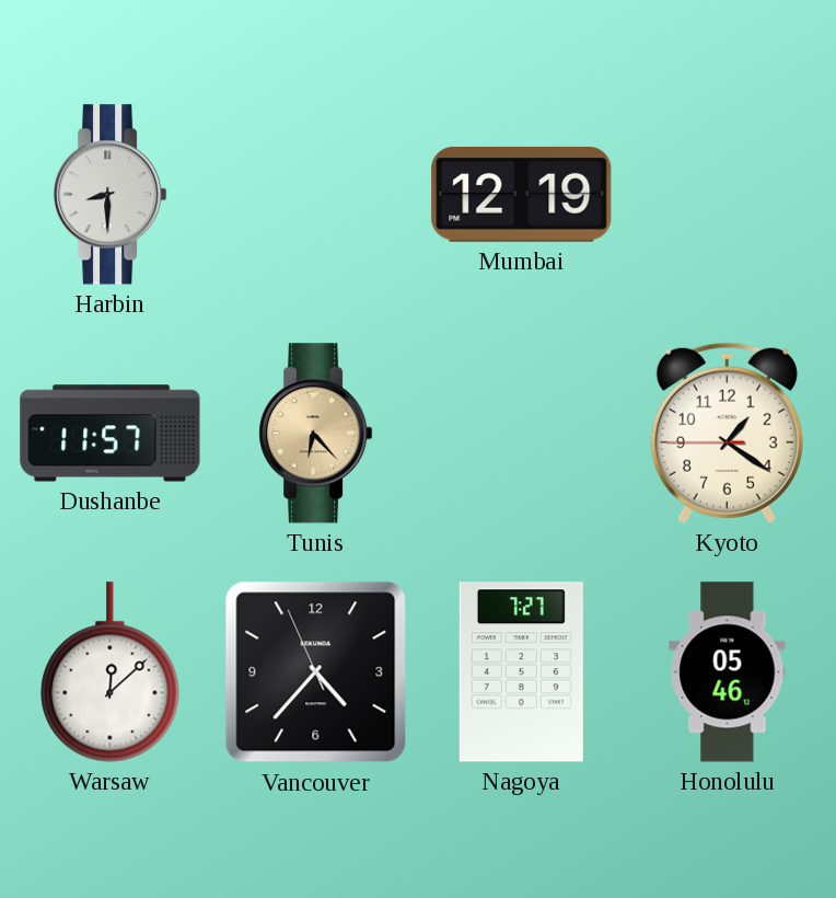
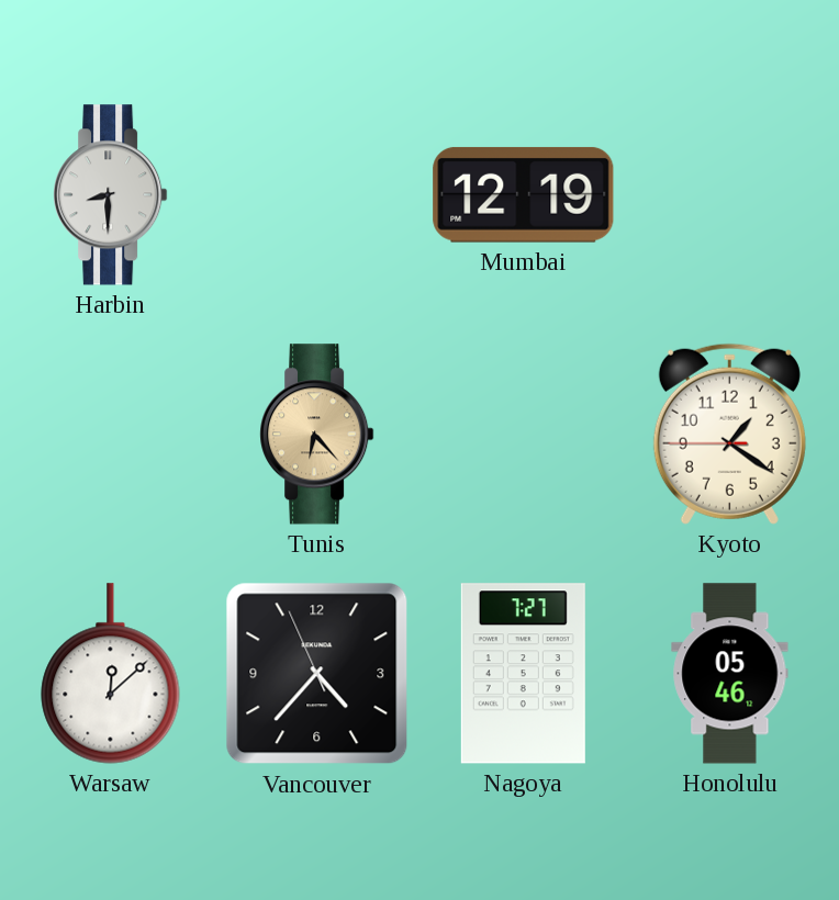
Dushanbe: 11:57 -> none (111, 434)
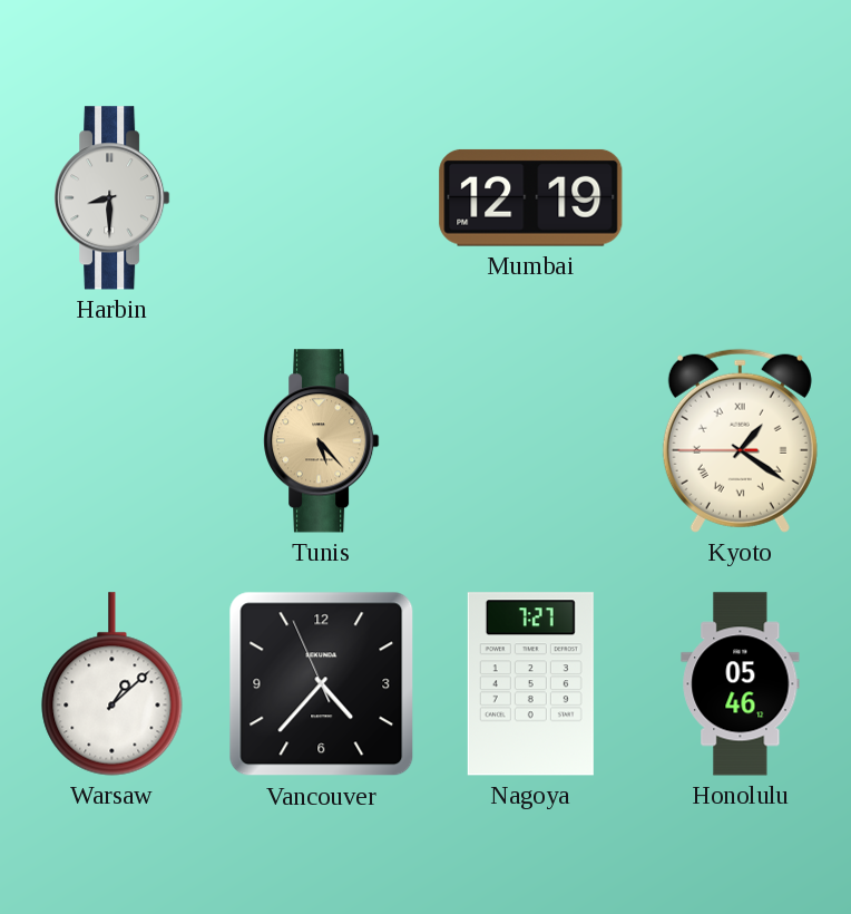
Tunis: 6:23 -> 5:23 (322, 441)
Kyoto numerals: Arabic -> Roman (740, 440)
Warsaw: 12:08 -> 1:08 (113, 684)
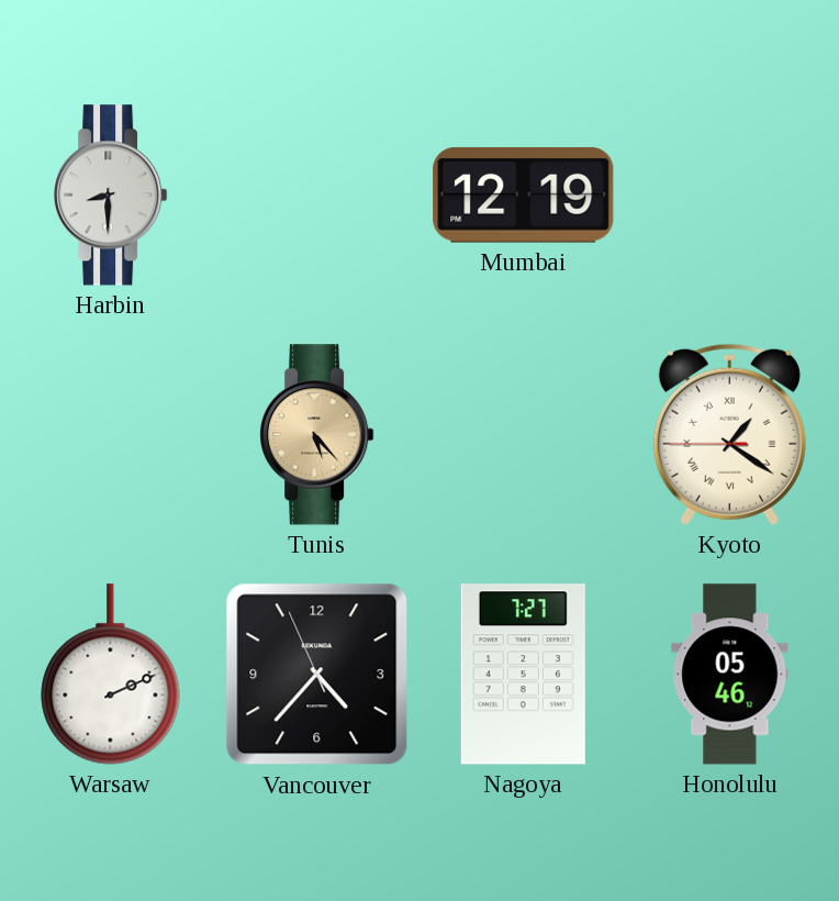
Warsaw: 1:08 -> 2:11 (111, 675)
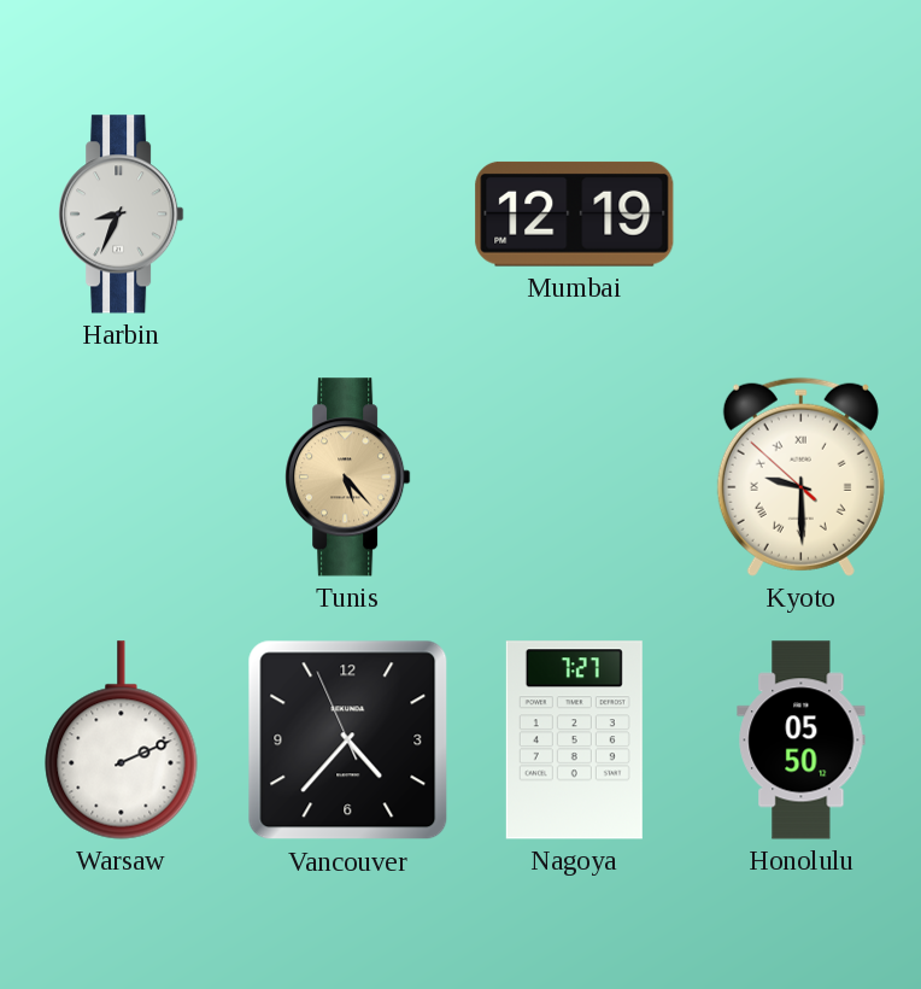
Harbin: 8:30 -> 8:34 (122, 215)
Kyoto: 1:20 -> 9:29 (800, 476)
Honolulu: 05:46 -> 05:50 (802, 741)
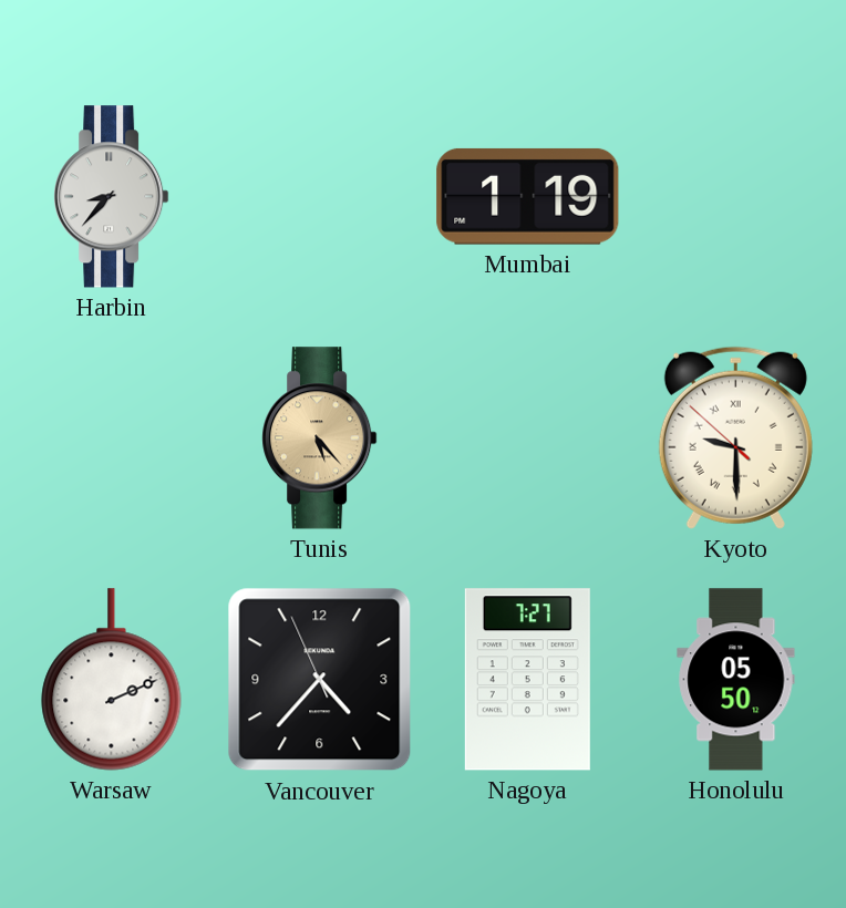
Harbin: 8:34 -> 8:37 (112, 197)
Mumbai: 12:19 -> 1:19 (528, 196)
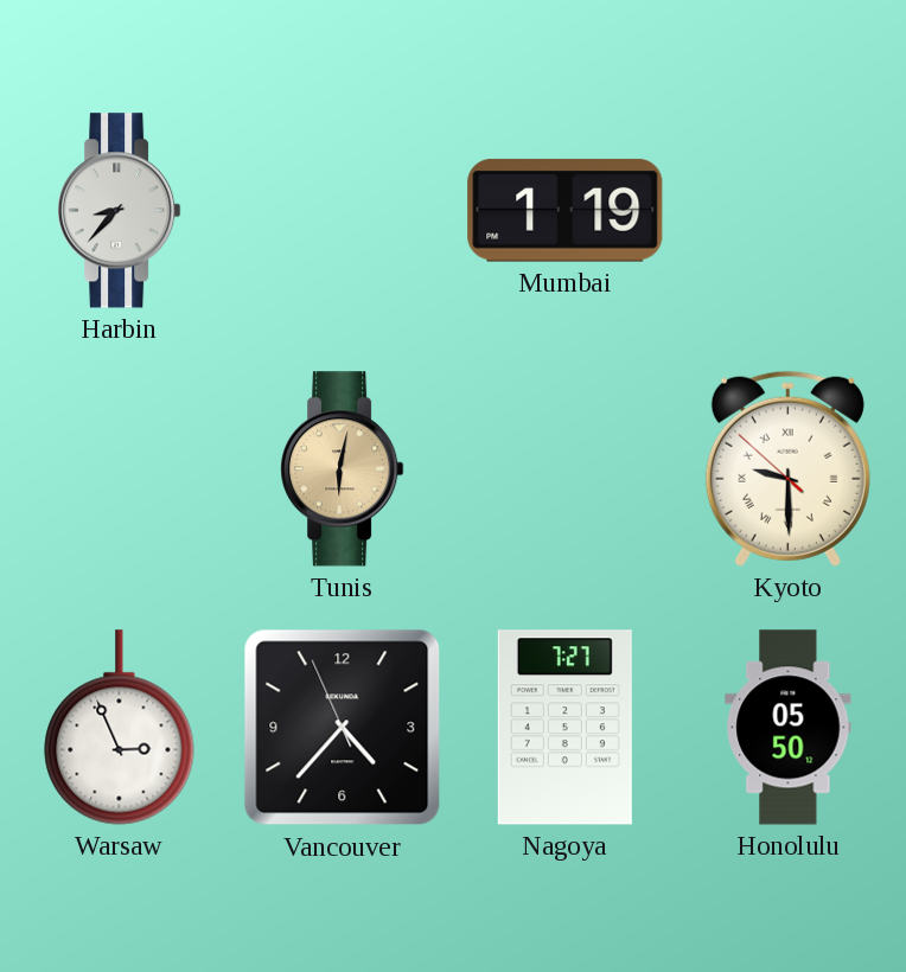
Tunis: 5:23 -> 6:02 (343, 469)
Warsaw: 2:11 -> 2:56 (120, 728)
